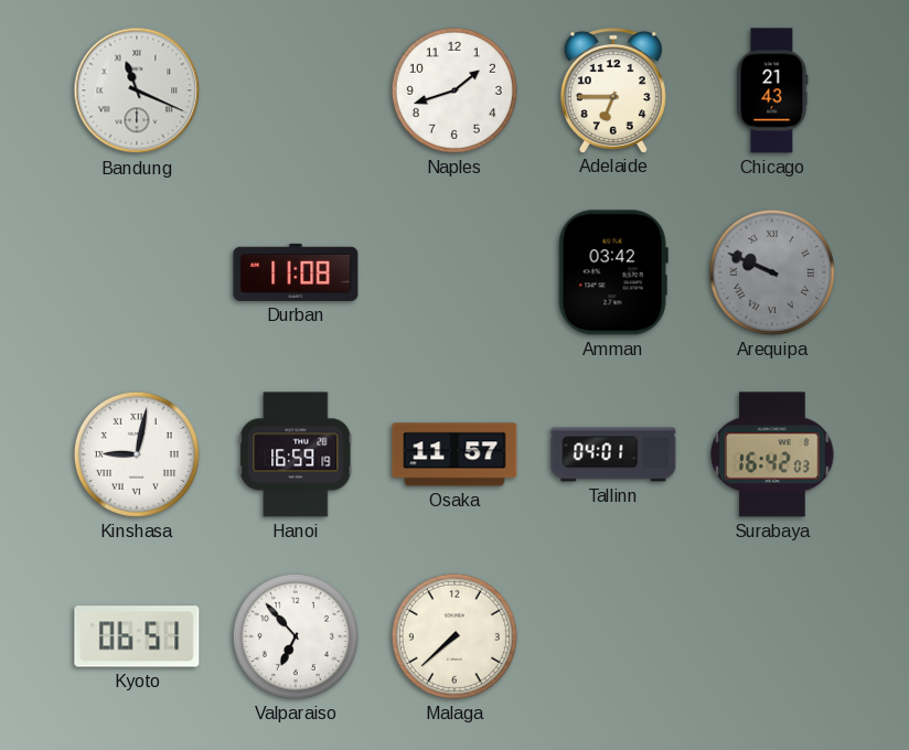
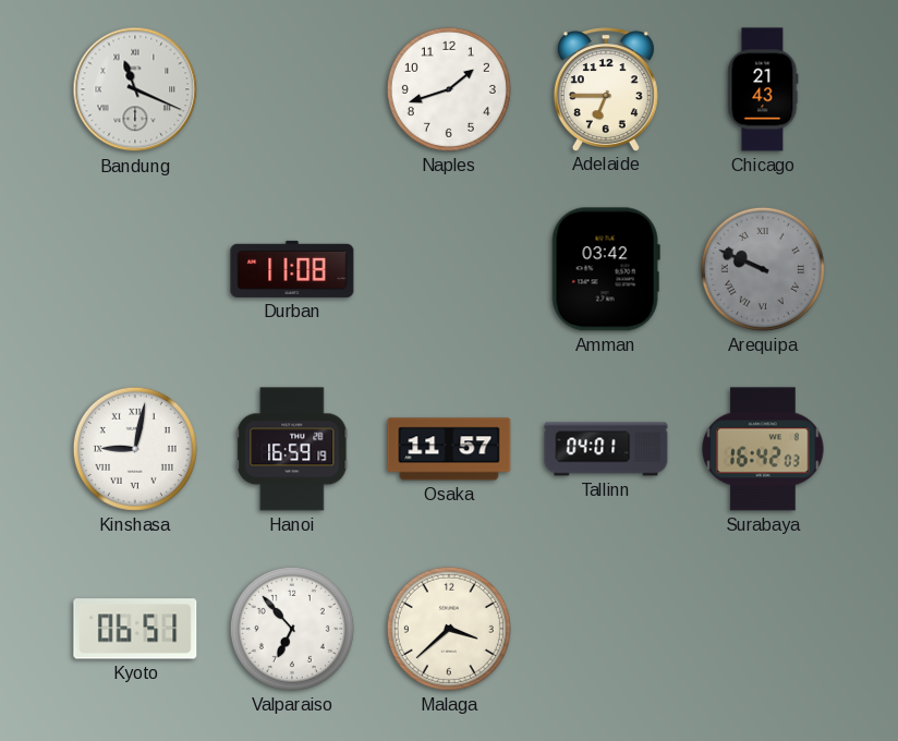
Malaga: 7:38 -> 3:38 (449, 629)
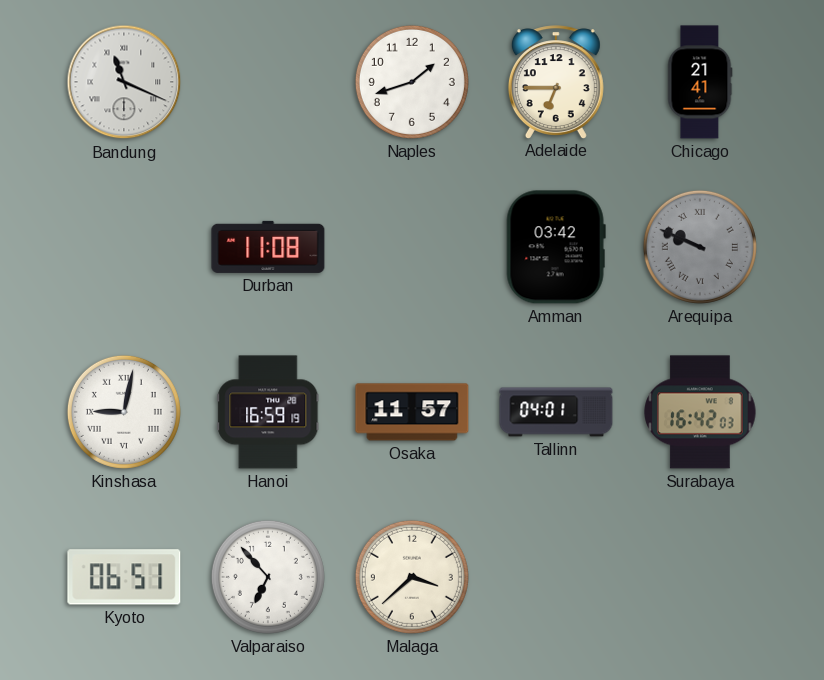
Chicago: 21:43 -> 21:41 (700, 82)
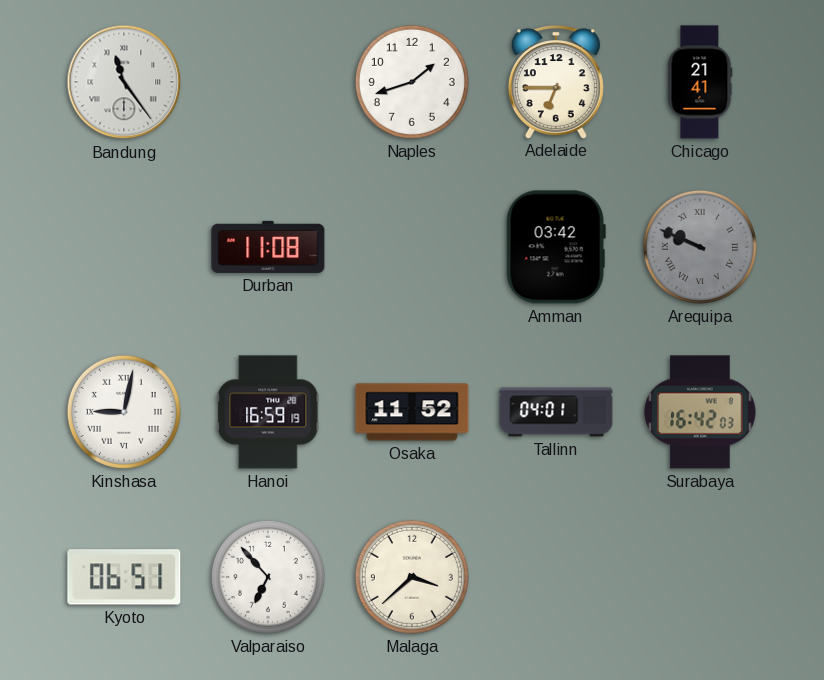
Bandung: 11:19 -> 11:24 (124, 82)
Osaka: 11:57 -> 11:52 (412, 412)
